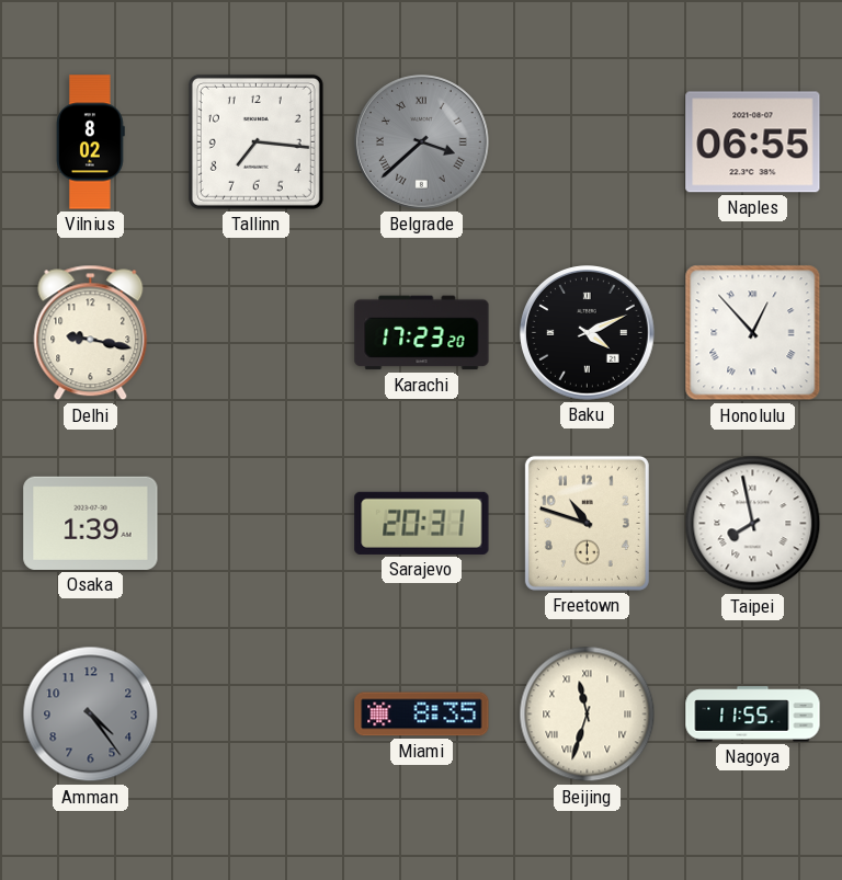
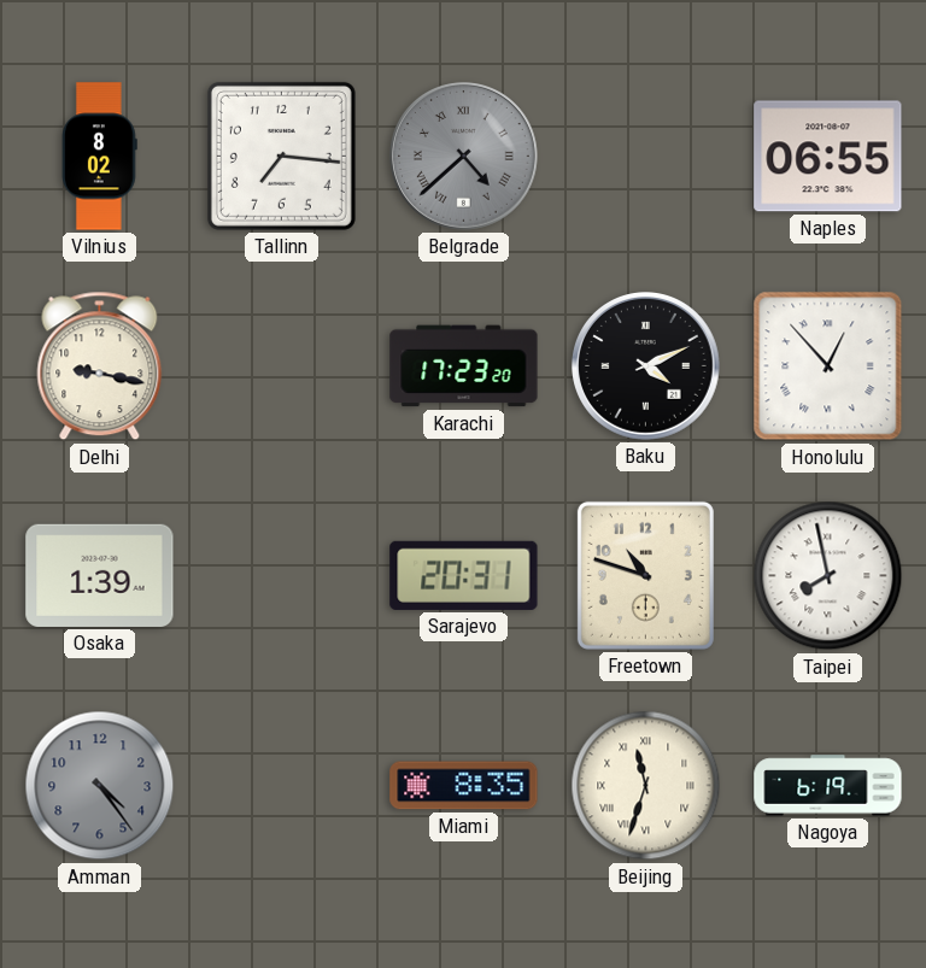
Belgrade: 3:38 -> 4:38 (464, 157)
Nagoya: 11:55 -> 6:19 (828, 786)
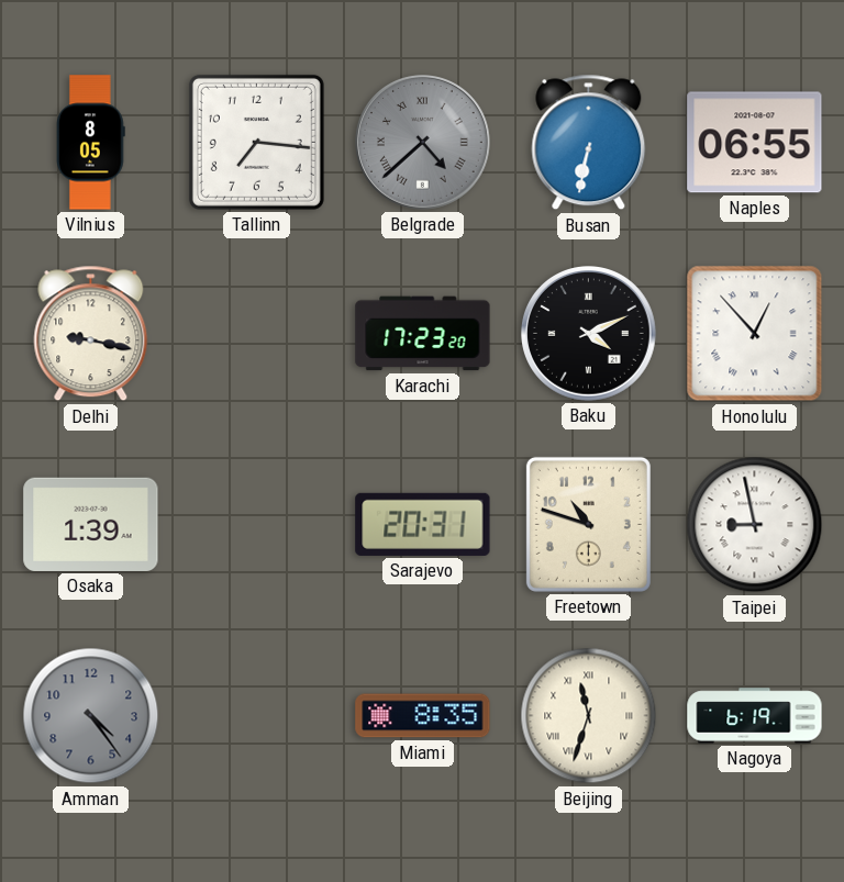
Vilnius: 8:02 -> 8:05 (90, 143)
Busan: none -> 6:32 (589, 143)
Taipei: 7:58 -> 8:58 (755, 525)
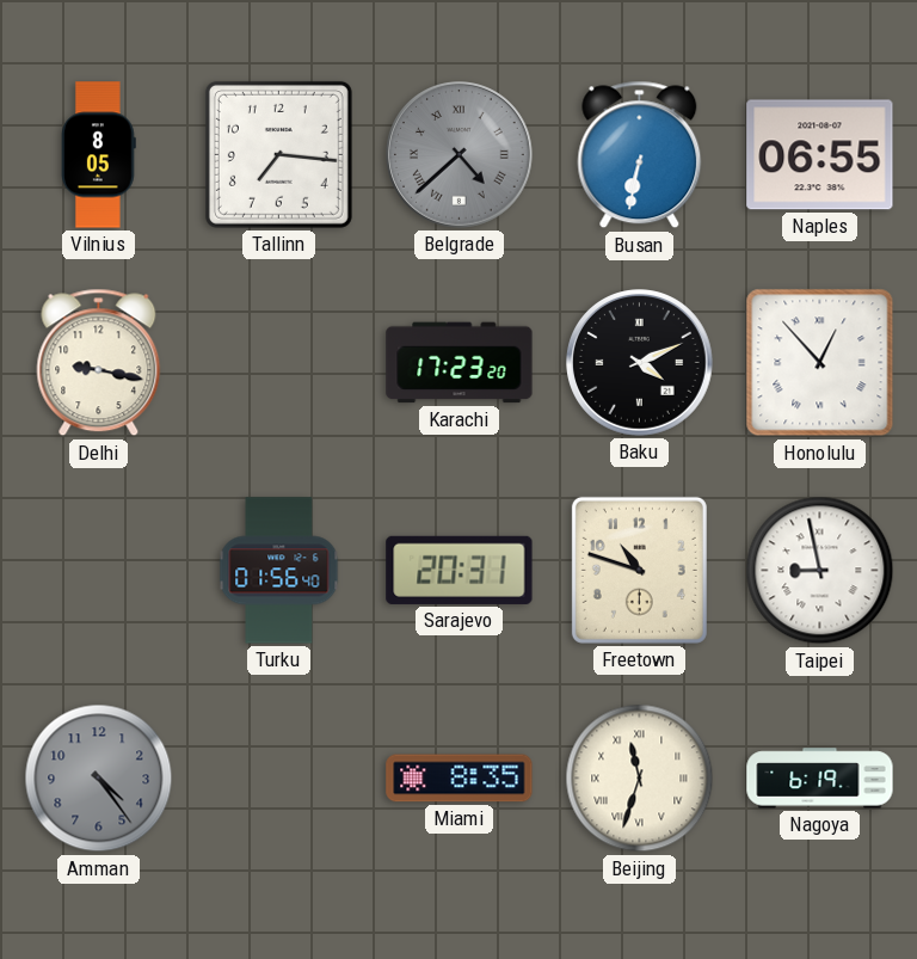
Osaka: 1:39 -> none (91, 524)
Turku: none -> 01:56 (279, 571)
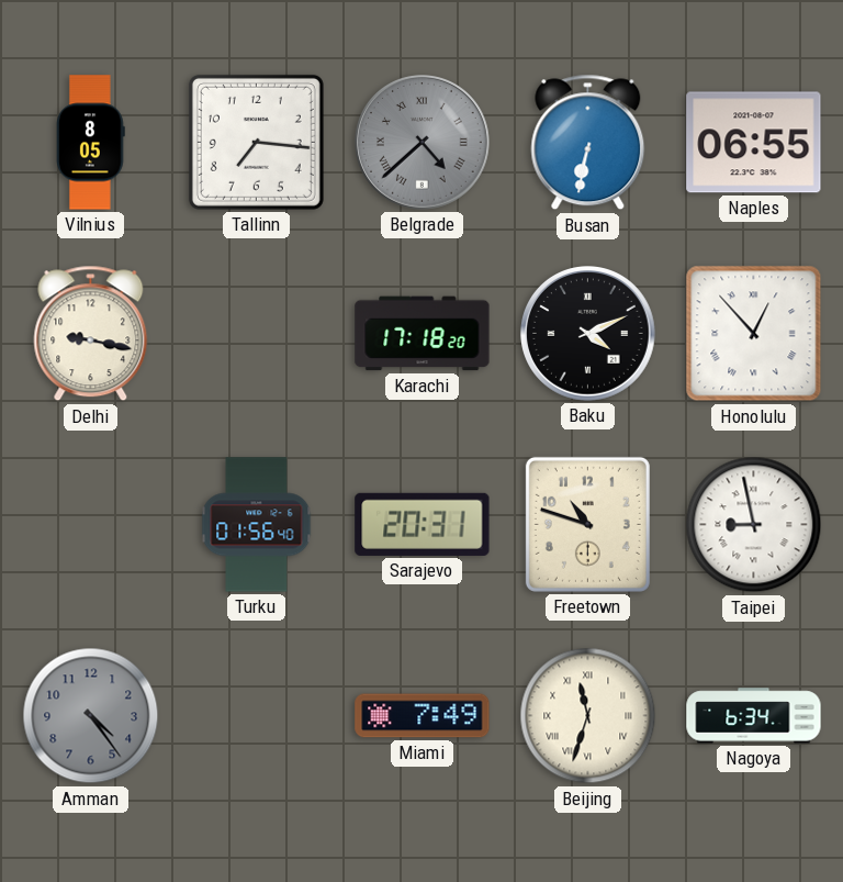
Karachi: 17:23 -> 17:18 (423, 334)
Miami: 8:35 -> 7:49 (423, 716)
Nagoya: 6:19 -> 6:34 (754, 716)
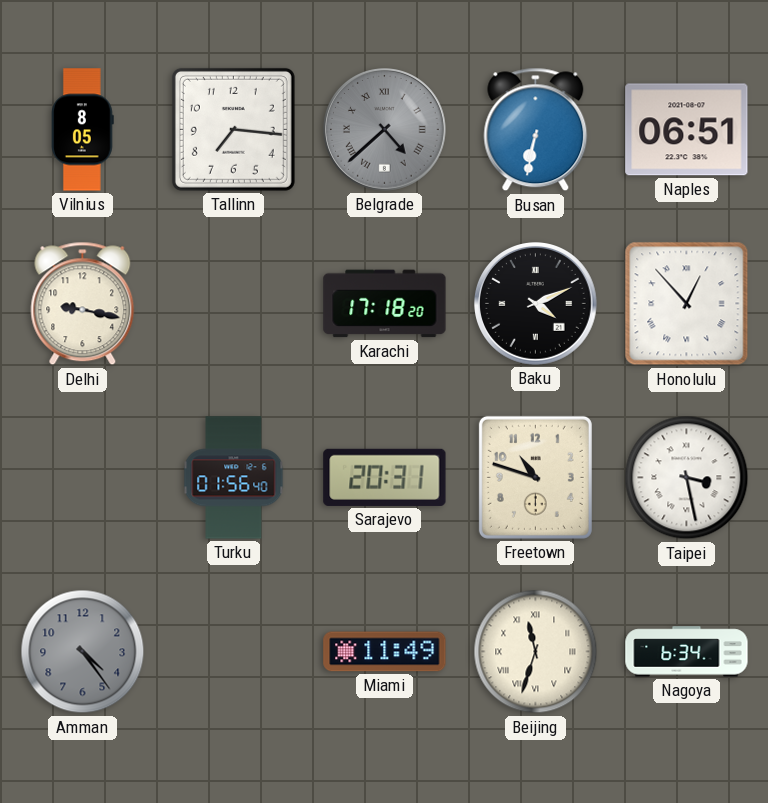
Naples: 06:55 -> 06:51 (687, 130)
Taipei: 8:58 -> 3:28 (687, 478)
Miami: 7:49 -> 11:49 (385, 652)
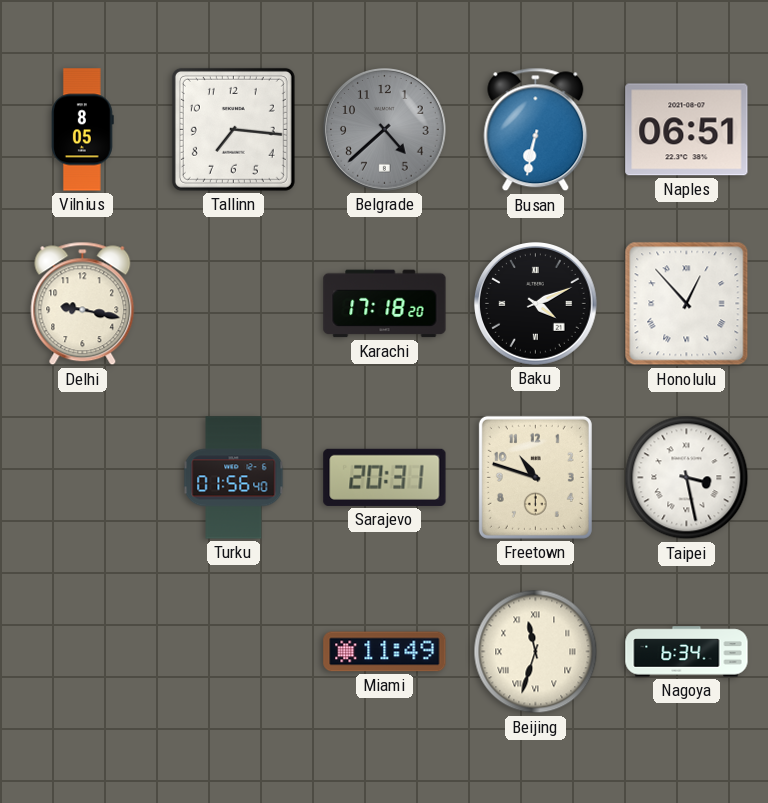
Belgrade numerals: Roman -> Arabic (385, 130)
Amman: 4:24 -> none (83, 652)
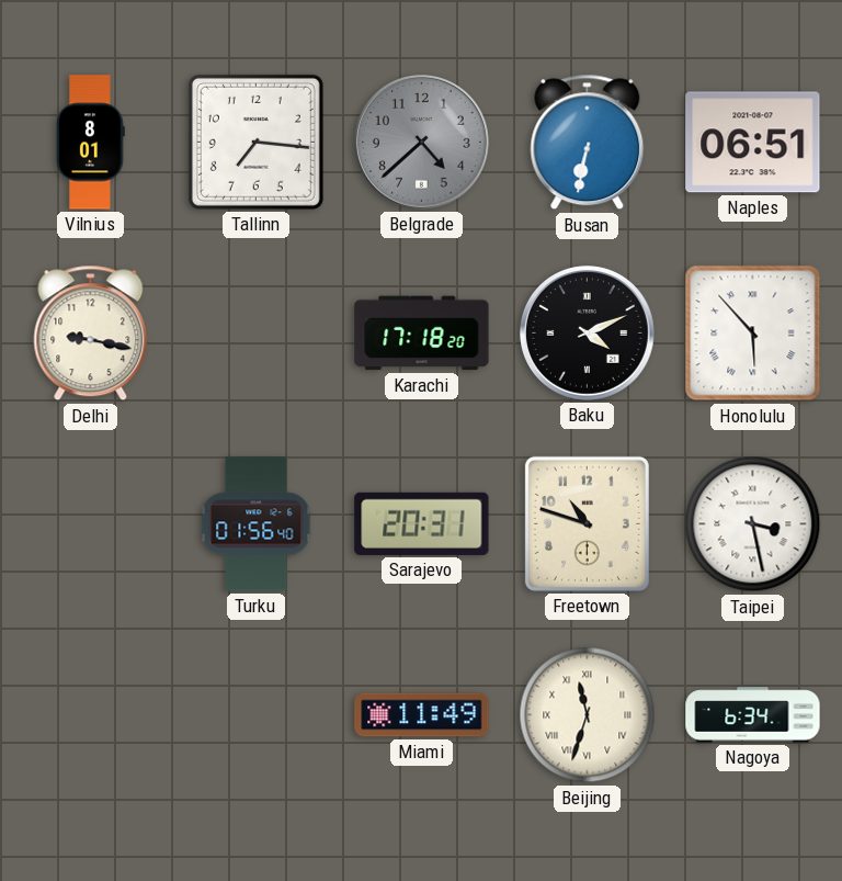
Vilnius: 8:05 -> 8:01 (90, 143)
Honolulu: 12:53 -> 5:53 (753, 334)
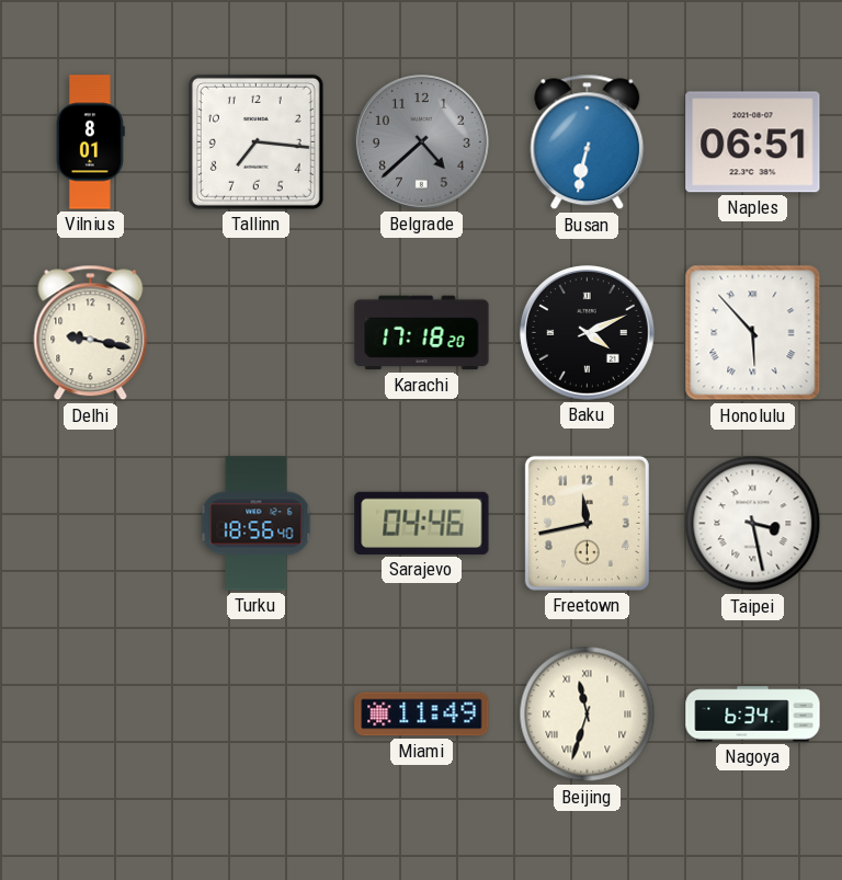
Turku: 01:56 -> 18:56 (257, 524)
Sarajevo: 20:31 -> 04:46 (422, 523)
Freetown: 10:48 -> 11:43 (587, 523)
